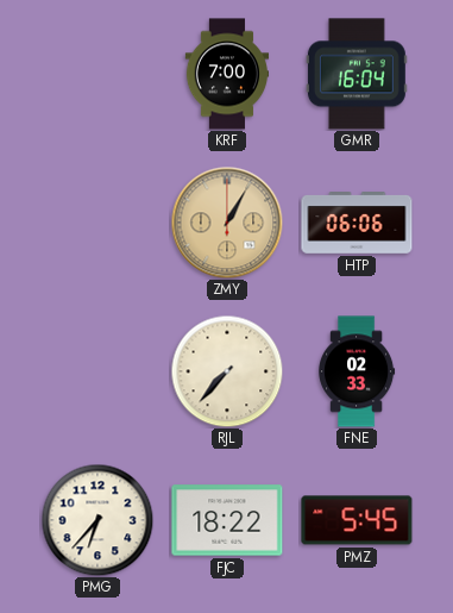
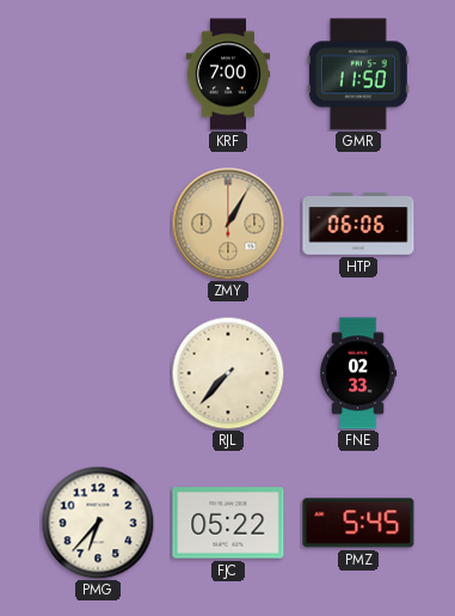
GMR: 16:04 -> 11:50 (358, 74)
FJC: 18:22 -> 05:22 (228, 523)
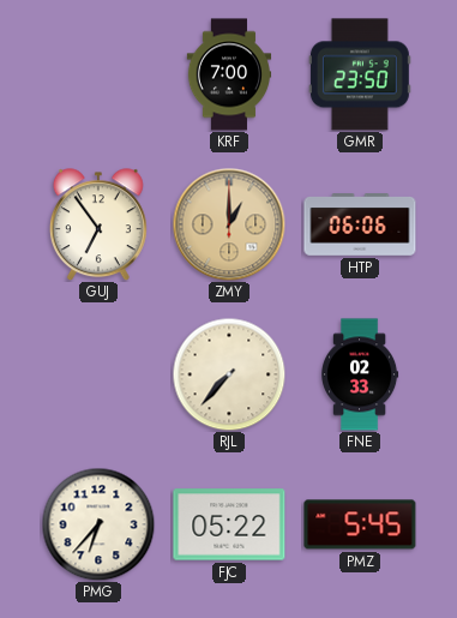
GMR: 11:50 -> 23:50 (360, 74)
GUJ: none -> 6:54 (98, 224)
ZMY: 1:05 -> 1:00 (229, 224)
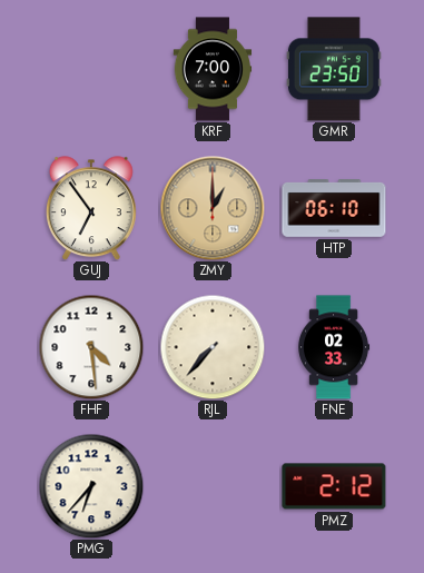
HTP: 06:06 -> 06:10 (334, 208)
FHF: none -> 4:29 (91, 347)
FJC: 05:22 -> none (229, 524)
PMZ: 5:45 -> 2:12 (334, 486)
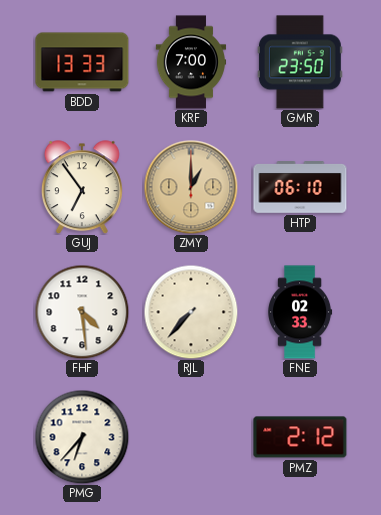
BDD: none -> 13:33 (82, 62)
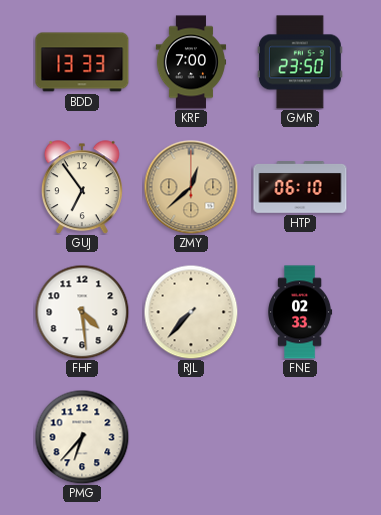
ZMY: 1:00 -> 12:38 (191, 187)
PMZ: 2:12 -> none (300, 437)
